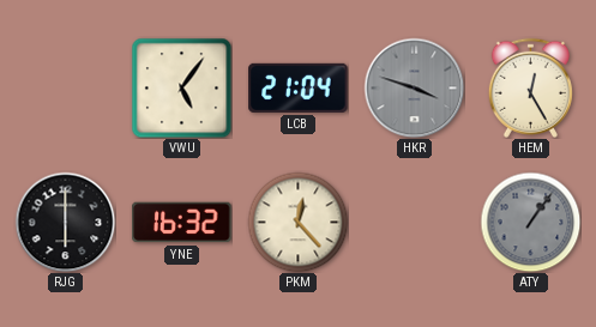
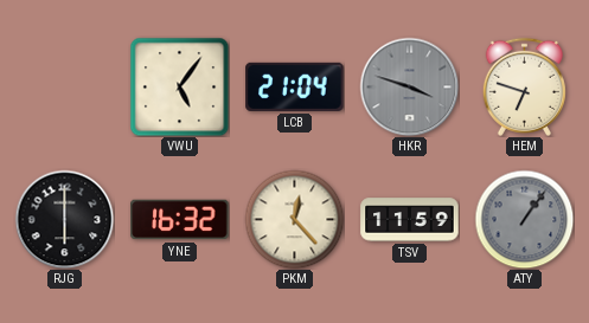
HEM: 12:25 -> 6:48 (524, 86)
TSV: none -> 11:59 (410, 220)
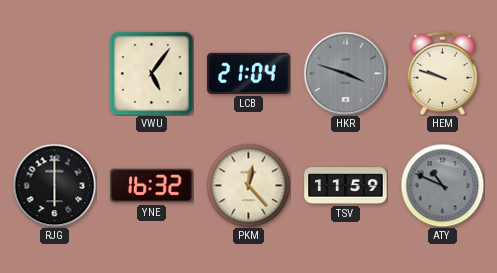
HEM: 6:48 -> 9:48 (442, 73)
ATY: 1:06 -> 10:49 (442, 185)
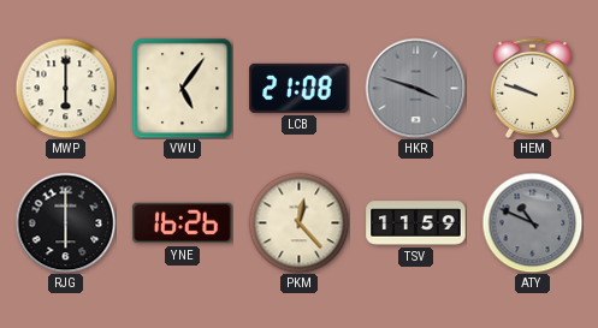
MWP: none -> 6:00 (65, 88)
LCB: 21:04 -> 21:08 (300, 88)
YNE: 16:32 -> 16:26 (183, 223)
